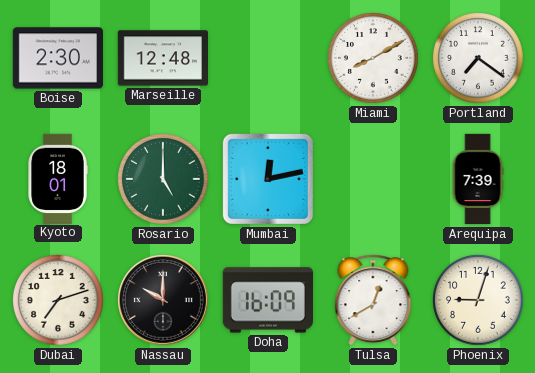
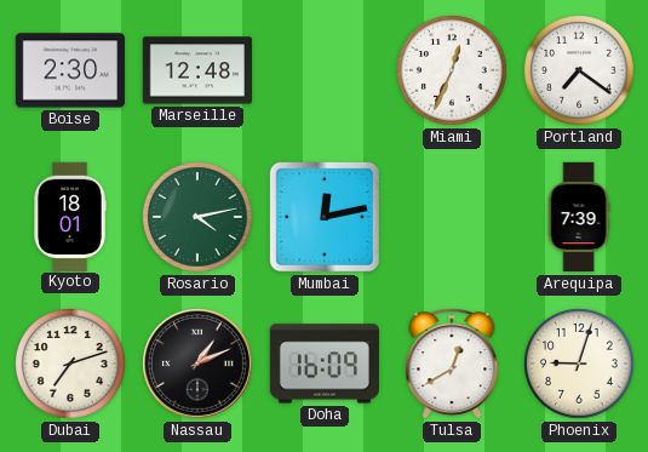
Miami: 8:10 -> 12:34 (453, 71)
Rosario: 5:00 -> 4:13 (199, 218)
Nassau: 10:00 -> 1:11 (197, 364)
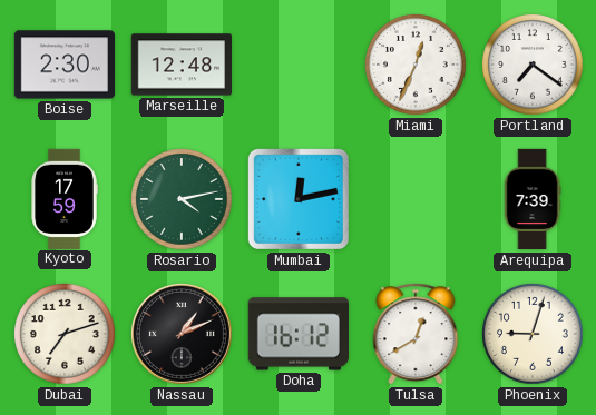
Kyoto: 18:01 -> 17:59 (65, 198)
Doha: 16:09 -> 16:12 (299, 334)
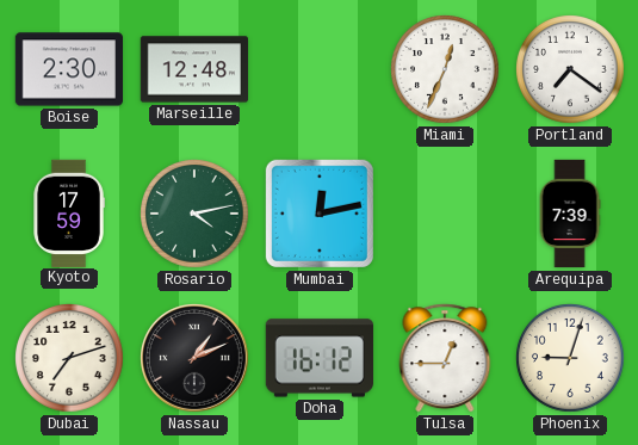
Tulsa: 12:40 -> 12:45 (445, 358)
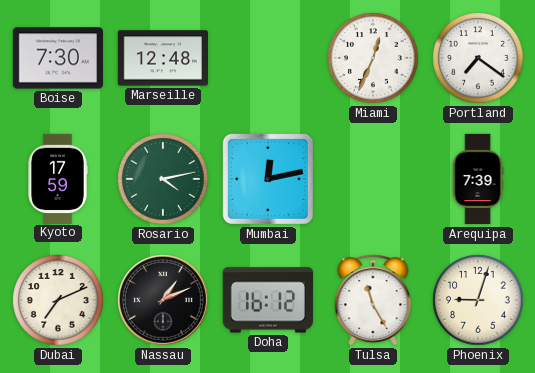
Boise: 2:30 -> 7:30 (57, 58)
Dubai: 7:12 -> 7:11 (59, 301)
Tulsa: 12:45 -> 11:25 (373, 300)
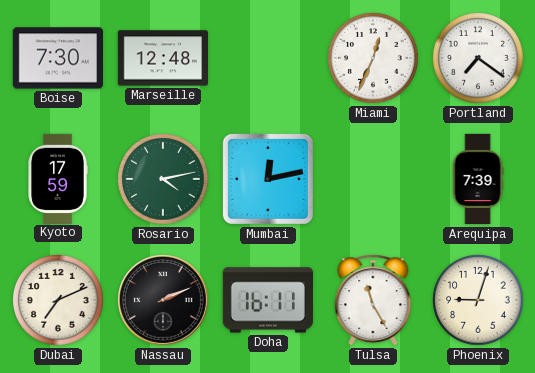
Nassau: 1:11 -> 2:11 (163, 300)
Doha: 16:12 -> 16:11 (268, 300)
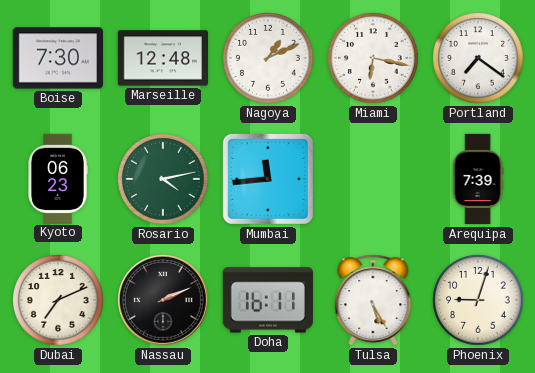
Nagoya: none -> 1:11 (269, 59)
Miami: 12:34 -> 6:17 (374, 59)
Kyoto: 17:59 -> 06:23 (58, 178)
Mumbai: 12:13 -> 11:44 (268, 179)
Tulsa: 11:25 -> 5:25 (373, 300)
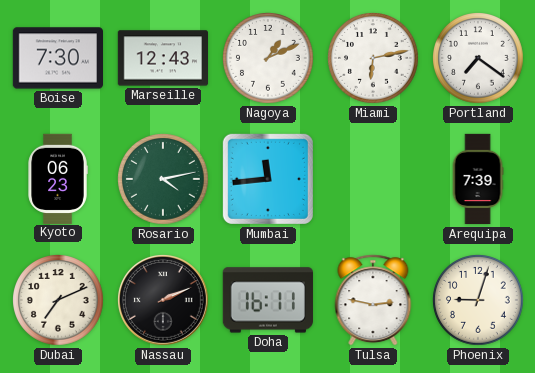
Marseille: 12:48 -> 12:43 (162, 58)
Miami: 6:17 -> 6:13 (374, 59)
Tulsa: 5:25 -> 2:47 (373, 300)
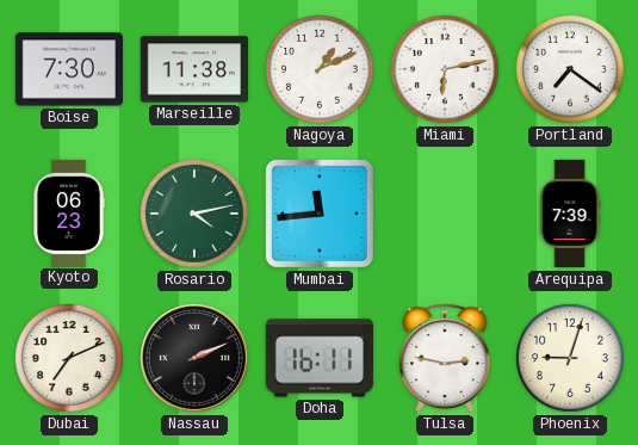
Marseille: 12:43 -> 11:38 (193, 69)
